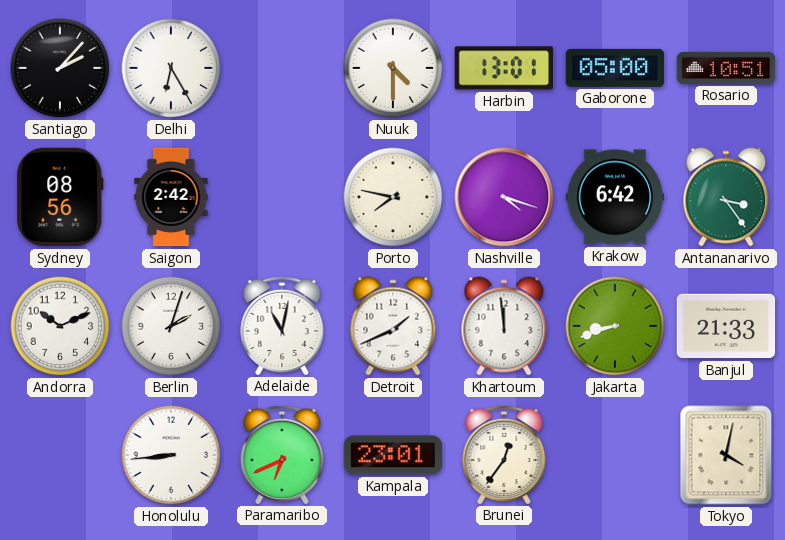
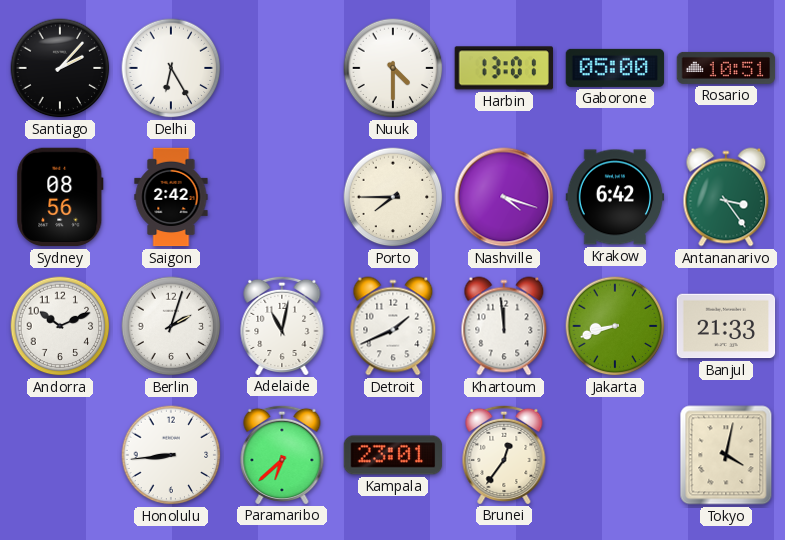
Porto: 7:47 -> 7:45 (393, 197)
Paramaribo: 6:41 -> 6:38 (282, 454)
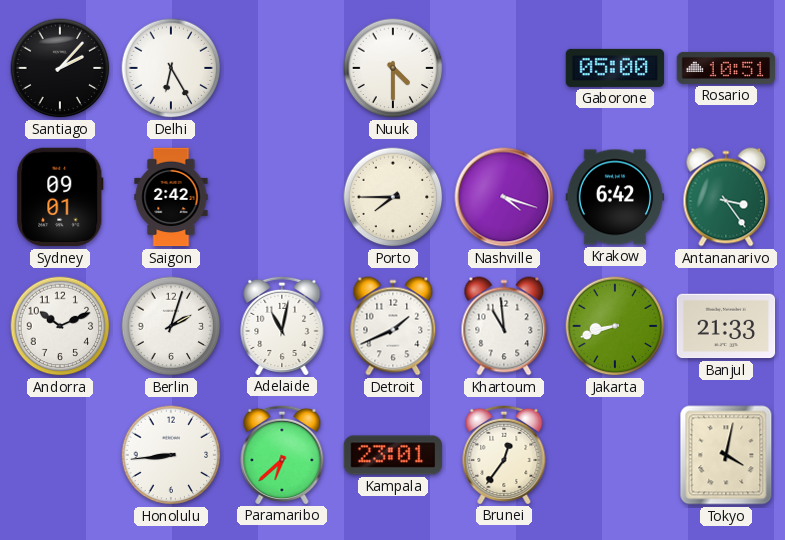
Harbin: 13:01 -> none (503, 68)
Sydney: 08:56 -> 09:01 (60, 197)
Khartoum: 11:59 -> 10:59 (504, 326)
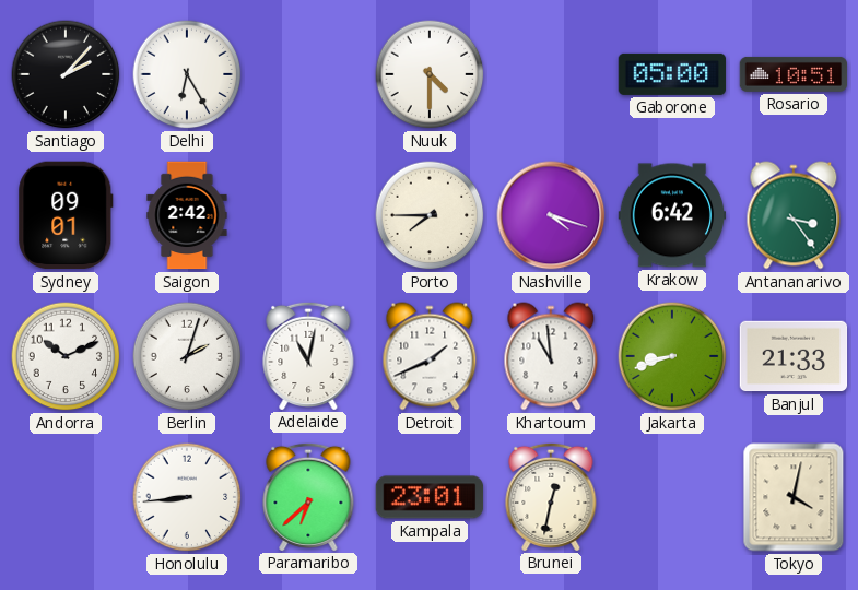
Brunei: 12:36 -> 12:32 (551, 496)
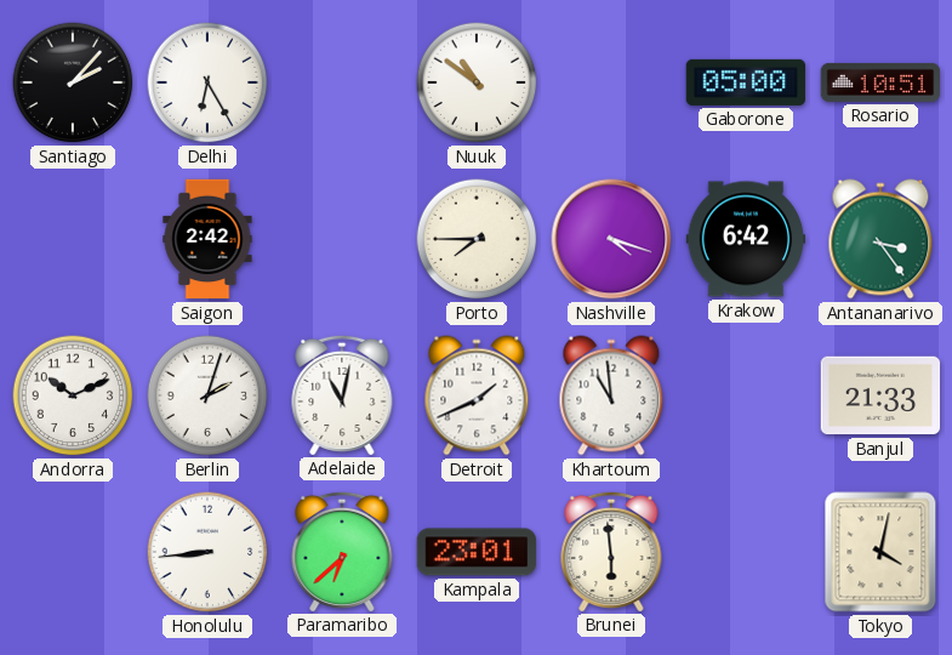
Nuuk: 4:30 -> 10:51 (477, 82)
Sydney: 09:01 -> none (66, 215)
Jakarta: 8:42 -> none (672, 356)
Brunei: 12:32 -> 5:59 (611, 551)
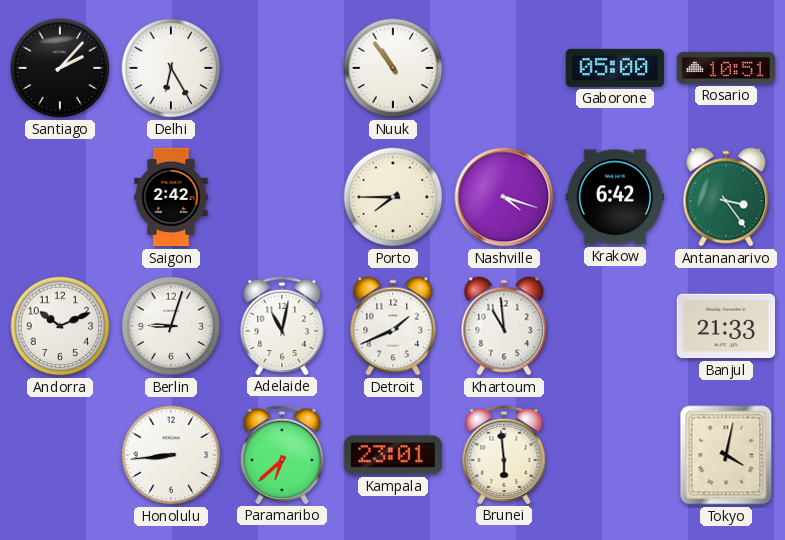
Nuuk: 10:51 -> 10:54 (393, 68)
Berlin: 2:03 -> 9:03 (171, 326)
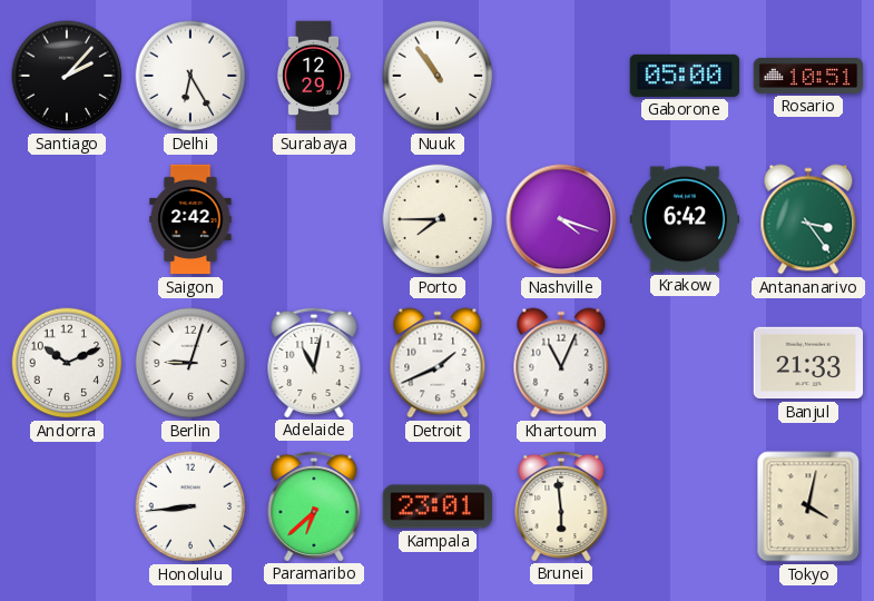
Surabaya: none -> 12:29 (314, 76)
Khartoum: 10:59 -> 11:04 (561, 363)
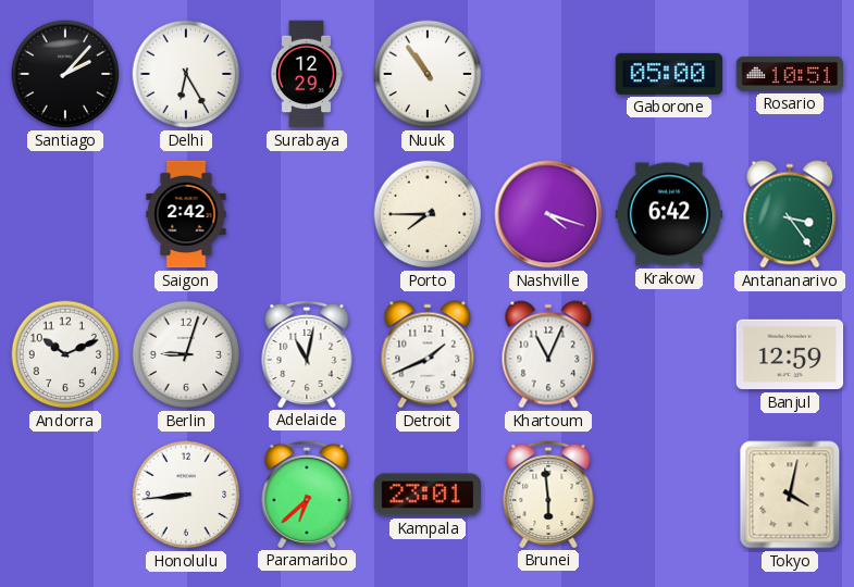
Banjul: 21:33 -> 12:59 (790, 354)
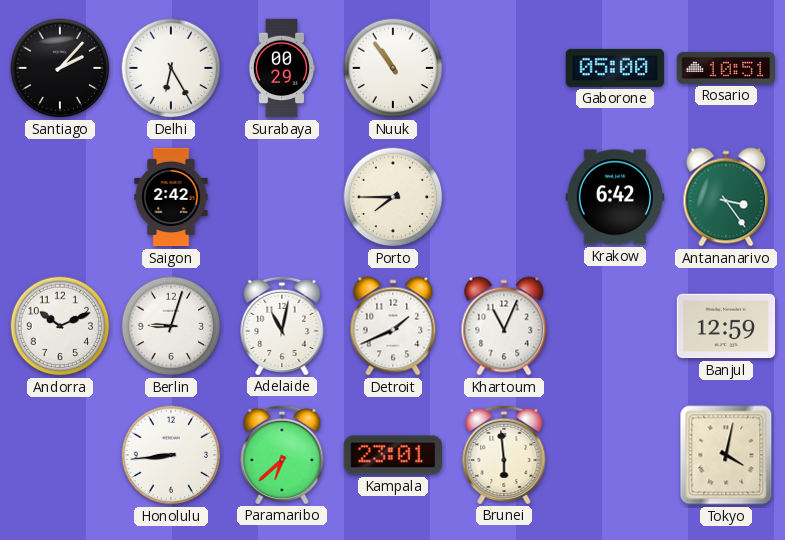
Surabaya: 12:29 -> 00:29 (282, 68)
Nashville: 4:18 -> none (548, 214)
